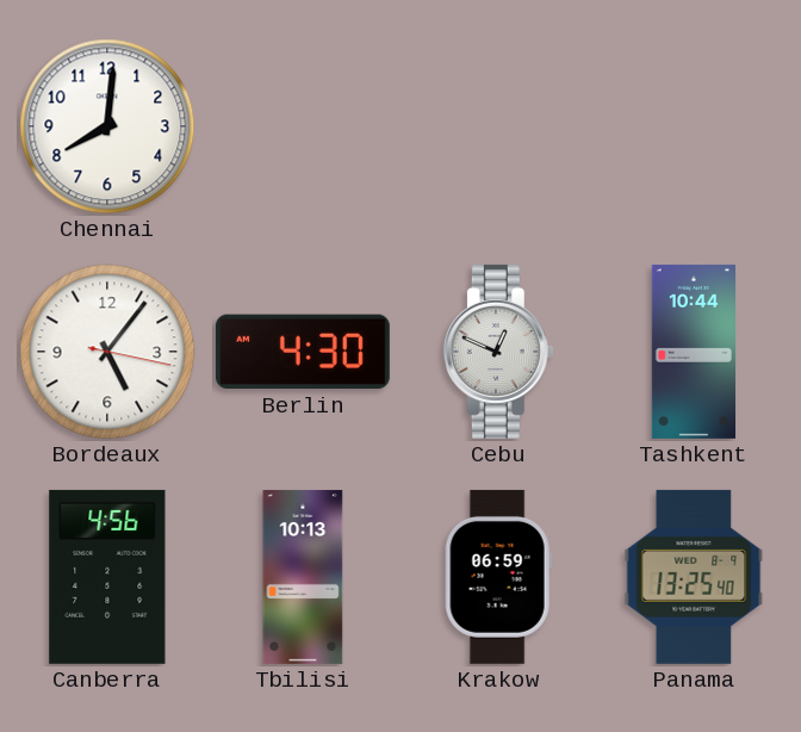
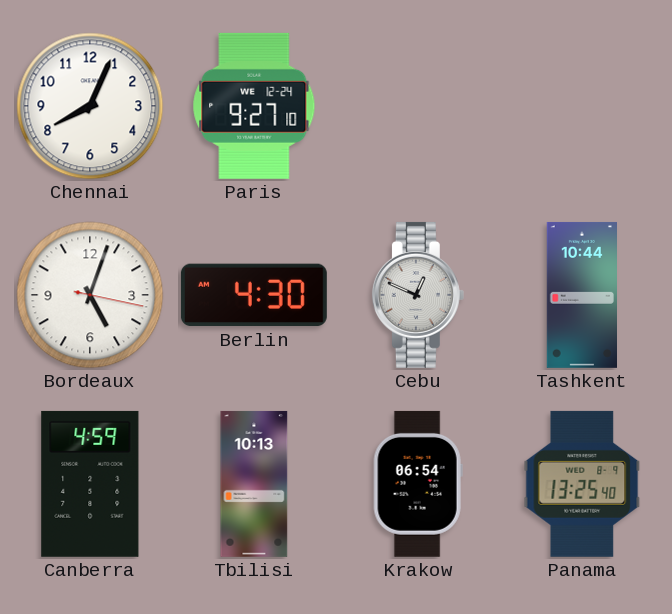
Chennai: 8:01 -> 8:04 (90, 106)
Paris: none -> 9:27 (254, 106)
Bordeaux: 5:06 -> 5:03 (90, 295)
Canberra: 4:56 -> 4:59 (90, 484)
Krakow: 06:59 -> 06:54 (418, 484)
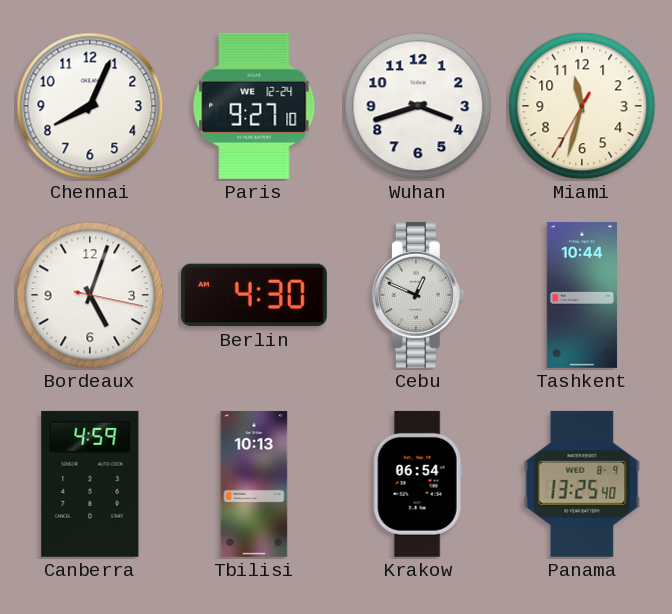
Wuhan: none -> 3:42 (418, 106)
Miami: none -> 11:32 (582, 106)
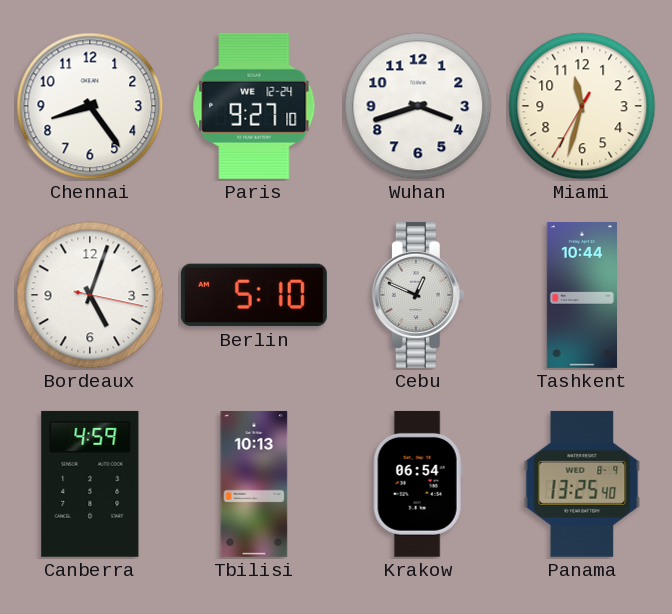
Chennai: 8:04 -> 8:24 (90, 106)
Berlin: 4:30 -> 5:10 (254, 295)
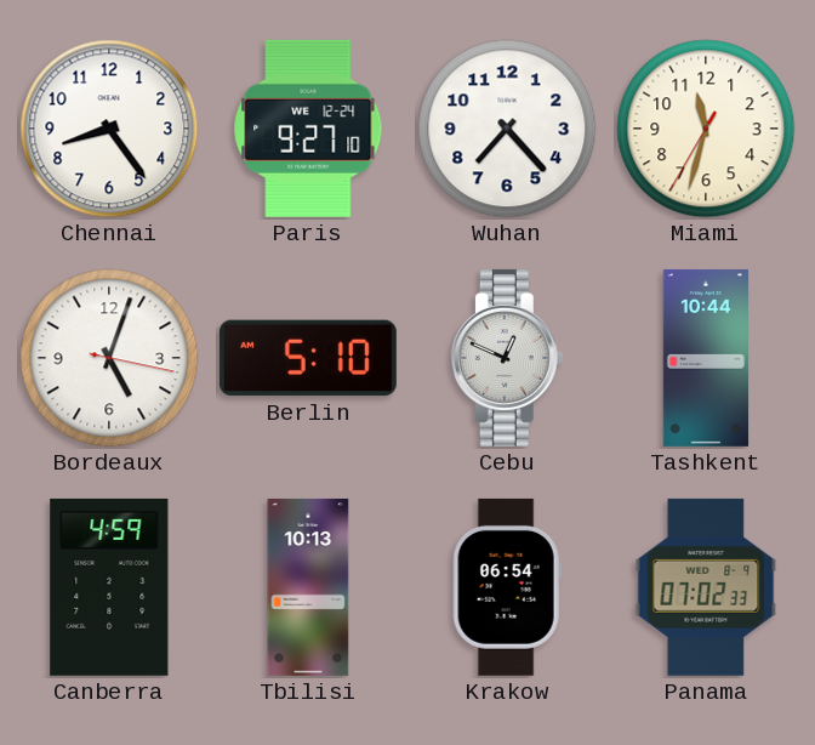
Wuhan: 3:42 -> 7:23 (507, 129)
Panama: 13:25 -> 07:02 (706, 587)
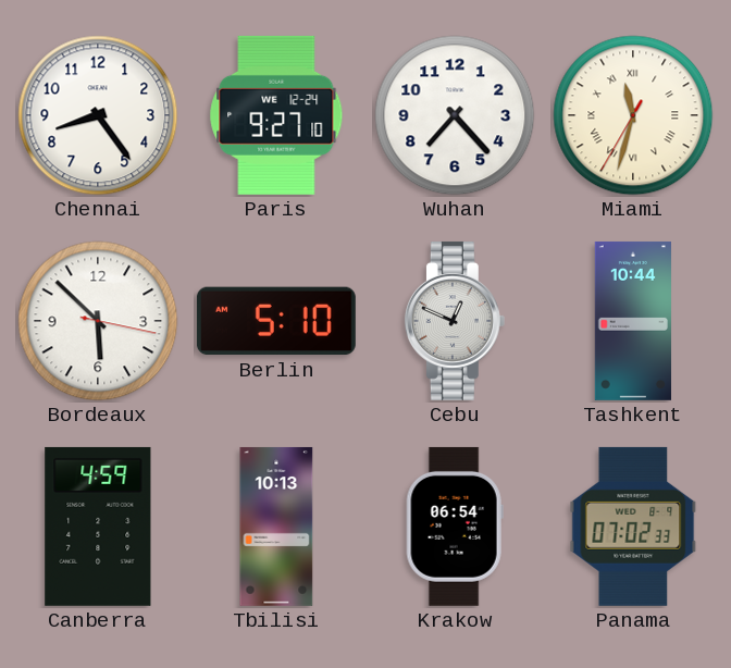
Miami numerals: Arabic -> Roman (633, 115)
Bordeaux: 5:03 -> 5:52 (98, 321)
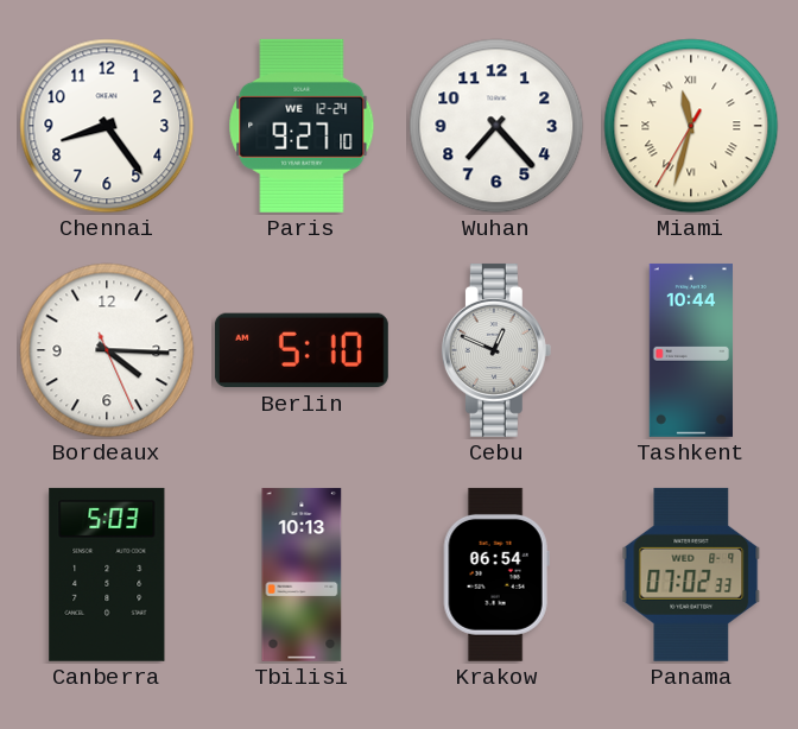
Bordeaux: 5:52 -> 4:15 (107, 350)
Canberra: 4:59 -> 5:03 (107, 575)
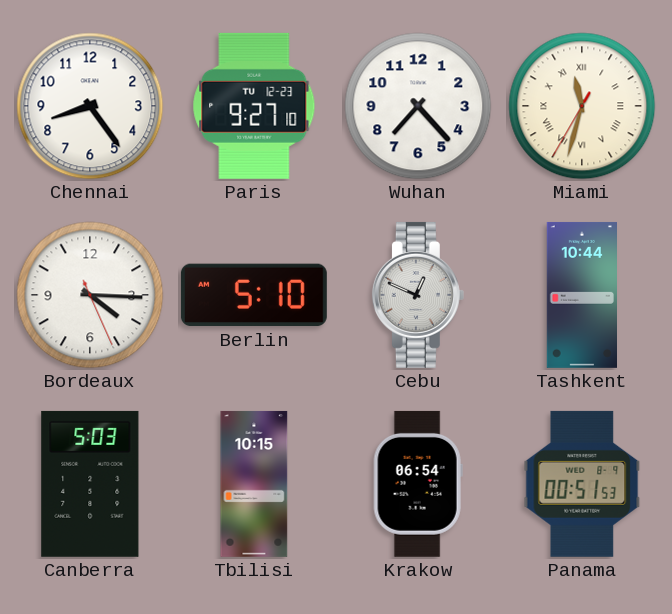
Paris date: WE 12-24 -> TU 12-23 (254, 106)
Tbilisi: 10:13 -> 10:15 (254, 484)
Panama: 07:02 -> 00:51 (582, 484)
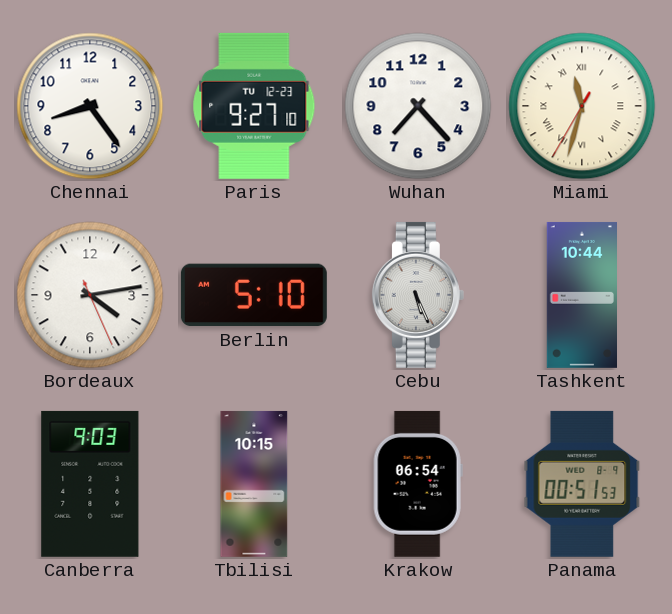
Bordeaux: 4:15 -> 4:13 (90, 295)
Cebu: 12:49 -> 5:26 (418, 295)
Canberra: 5:03 -> 9:03 (90, 484)
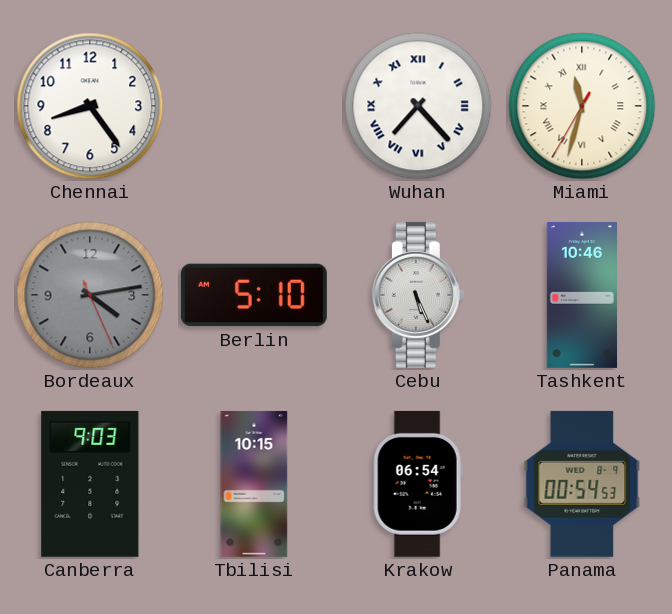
Paris: 9:27 -> none (254, 106)
Wuhan numerals: Arabic -> Roman (418, 106)
Bordeaux dial: white -> grey (90, 295)
Tashkent: 10:44 -> 10:46 (581, 295)
Panama: 00:51 -> 00:54 (582, 484)
